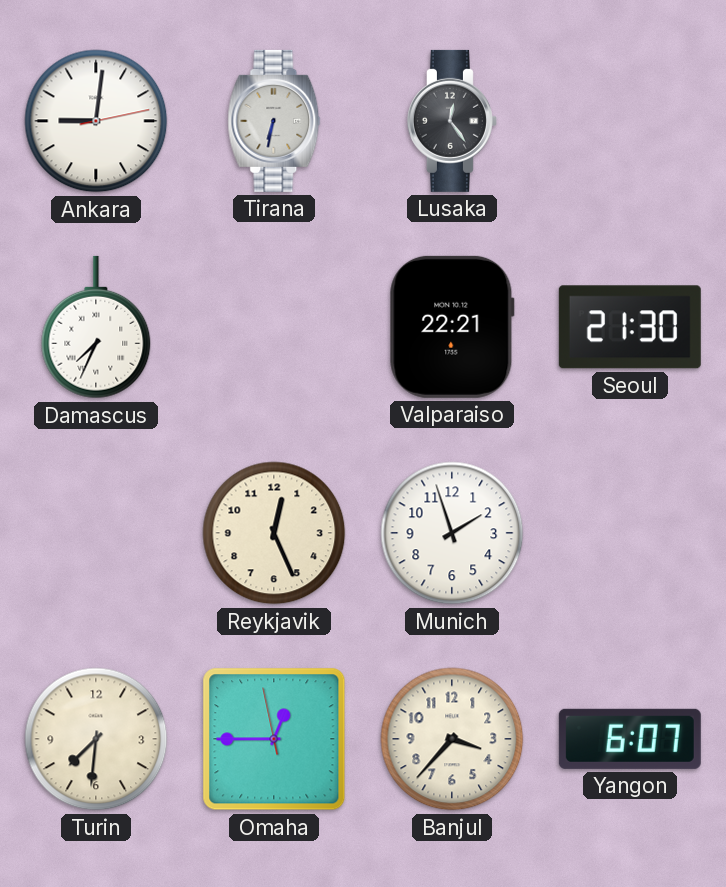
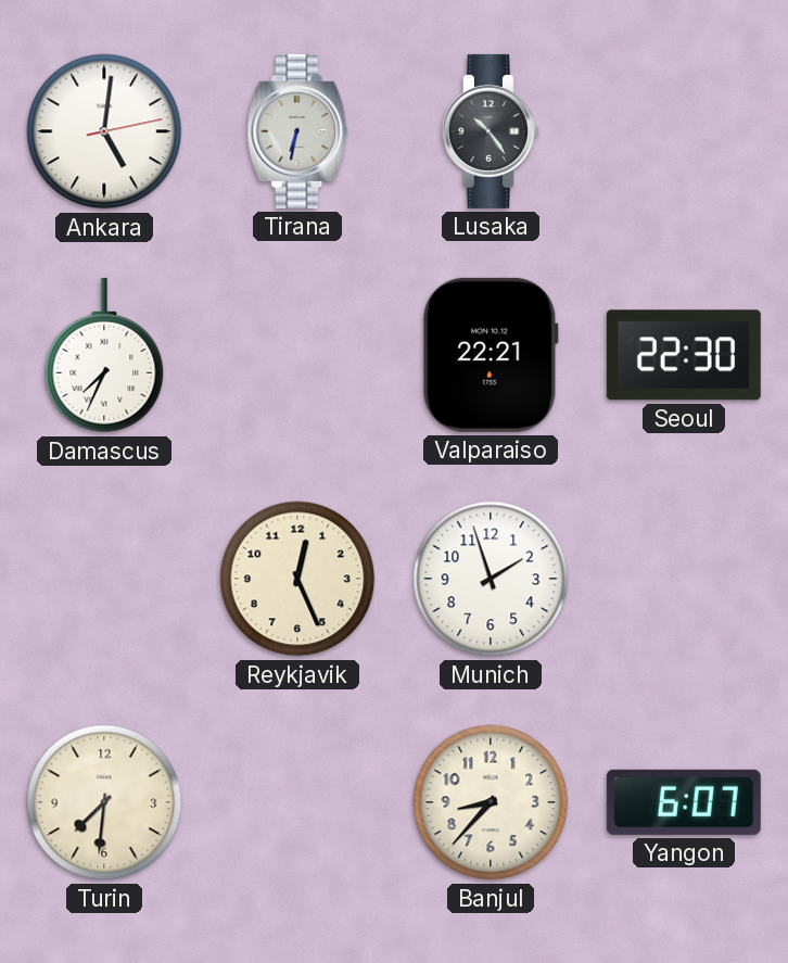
Ankara: 9:01 -> 5:01 (104, 131)
Lusaka: 12:24 -> 10:24 (491, 131)
Seoul: 21:30 -> 22:30 (684, 355)
Omaha: 12:44 -> none (274, 739)
Banjul: 3:37 -> 8:37 (491, 802)
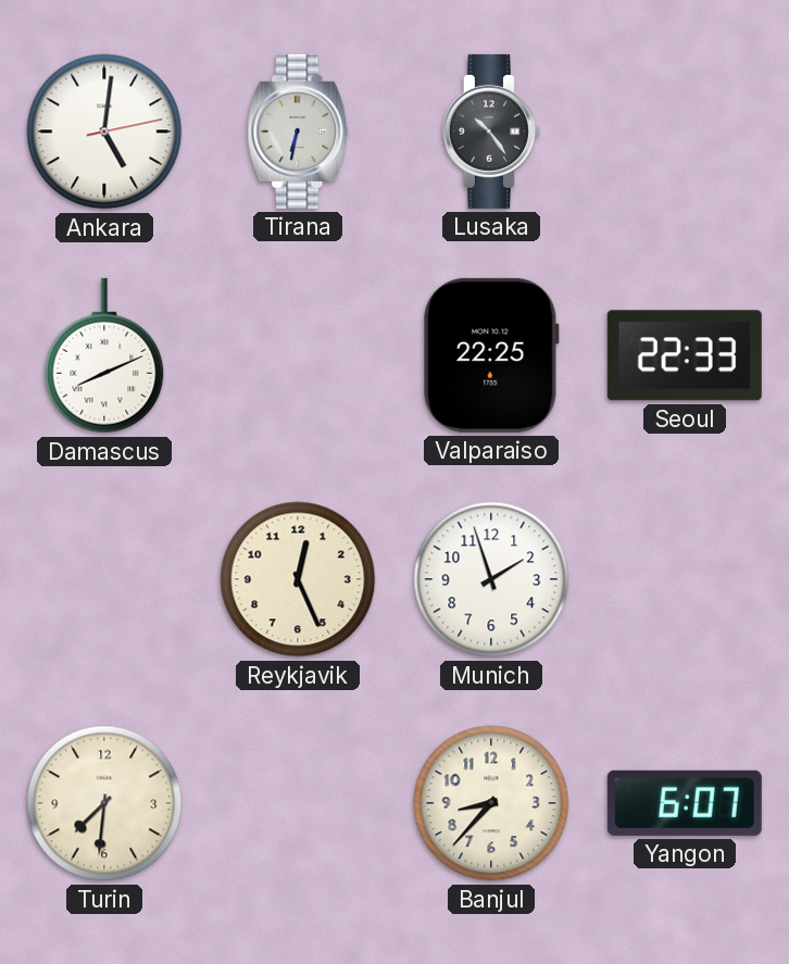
Damascus: 7:34 -> 8:11 (104, 355)
Valparaiso: 22:21 -> 22:25 (491, 355)
Seoul: 22:30 -> 22:33 (685, 355)
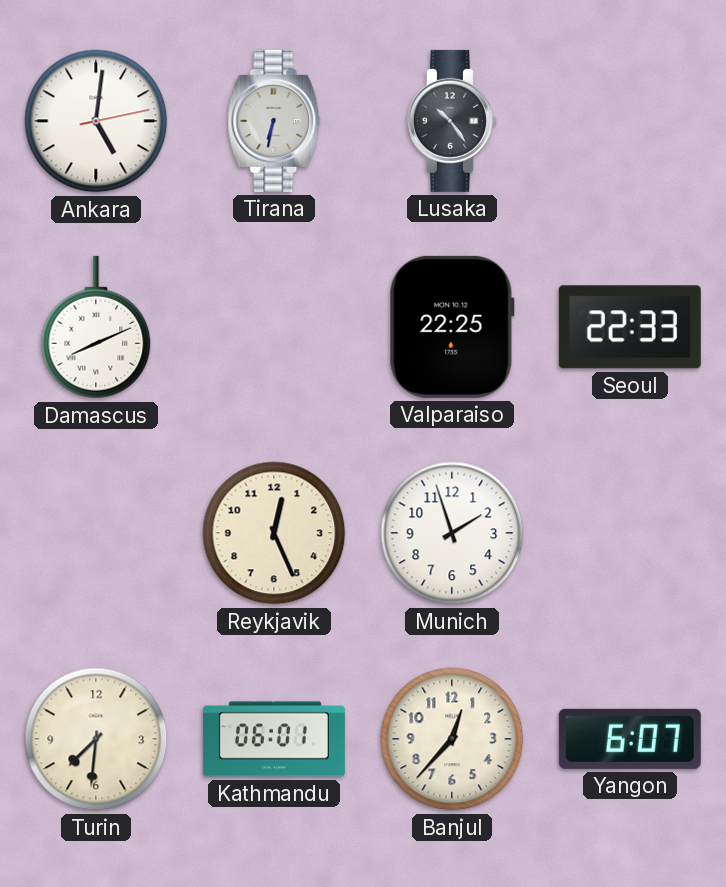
Kathmandu: none -> 06:01 (274, 739)
Banjul: 8:37 -> 12:37 (452, 739)
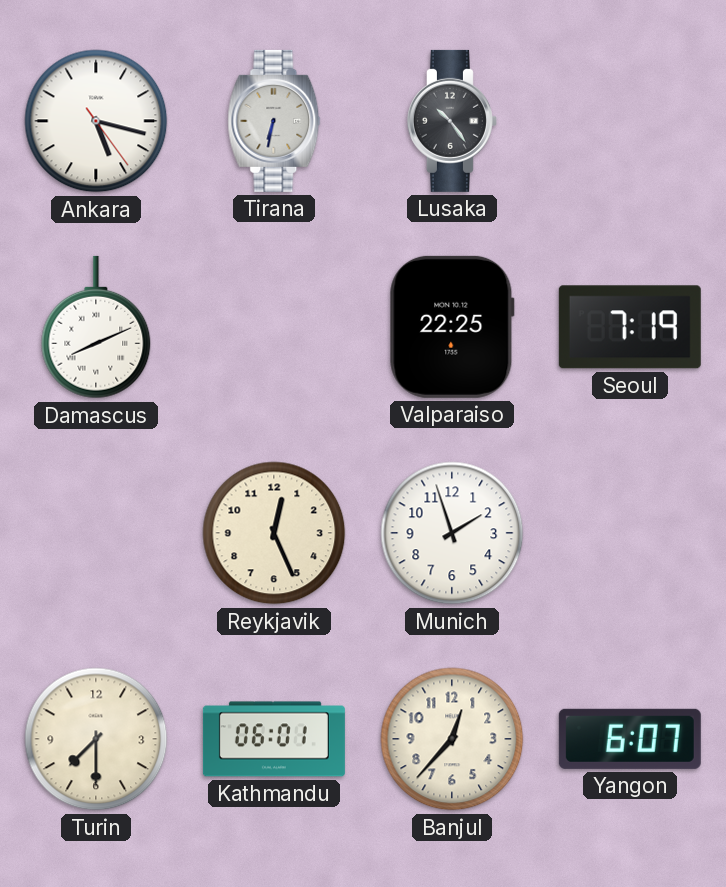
Ankara: 5:01 -> 5:17 (96, 121)
Seoul: 22:33 -> 7:19 (630, 327)
Turin: 7:31 -> 7:30 (96, 739)
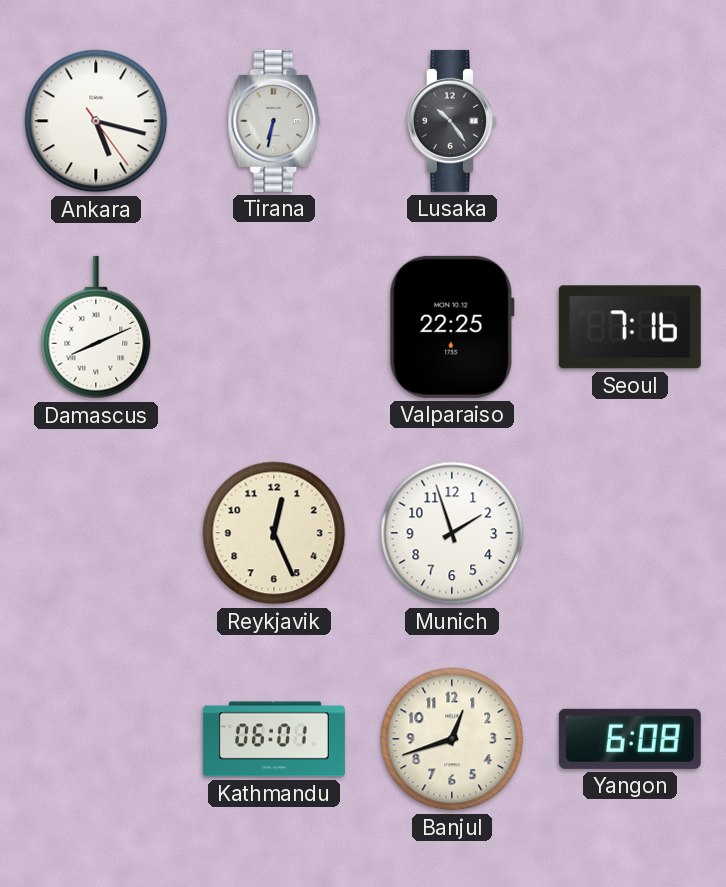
Seoul: 7:19 -> 7:16 (630, 327)
Turin: 7:30 -> none (96, 739)
Banjul: 12:37 -> 12:42 (452, 739)
Yangon: 6:07 -> 6:08 (630, 739)
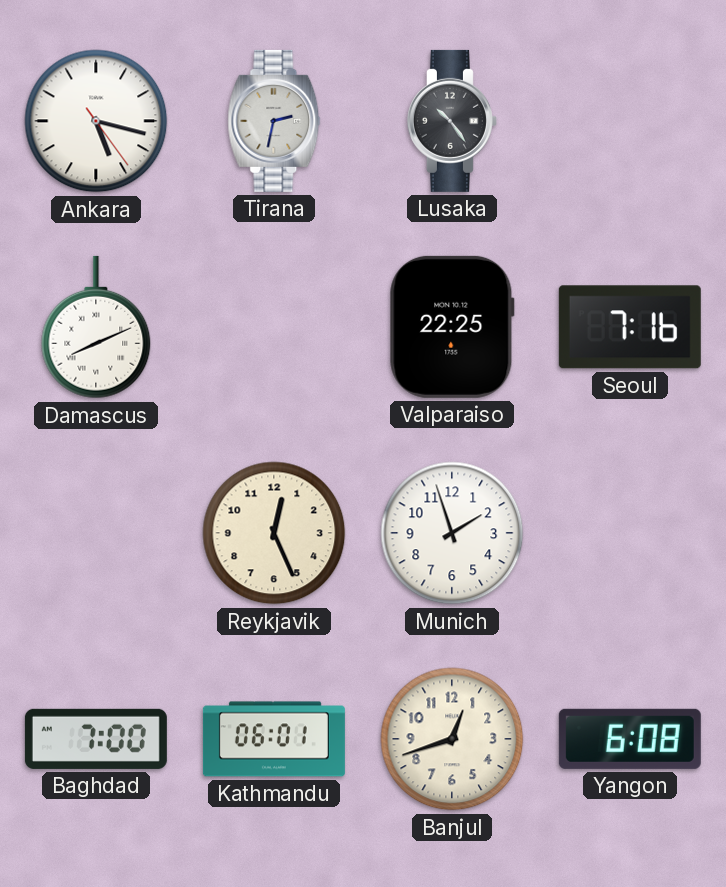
Tirana: 6:32 -> 2:32 (274, 121)
Baghdad: none -> 7:00 (96, 739)
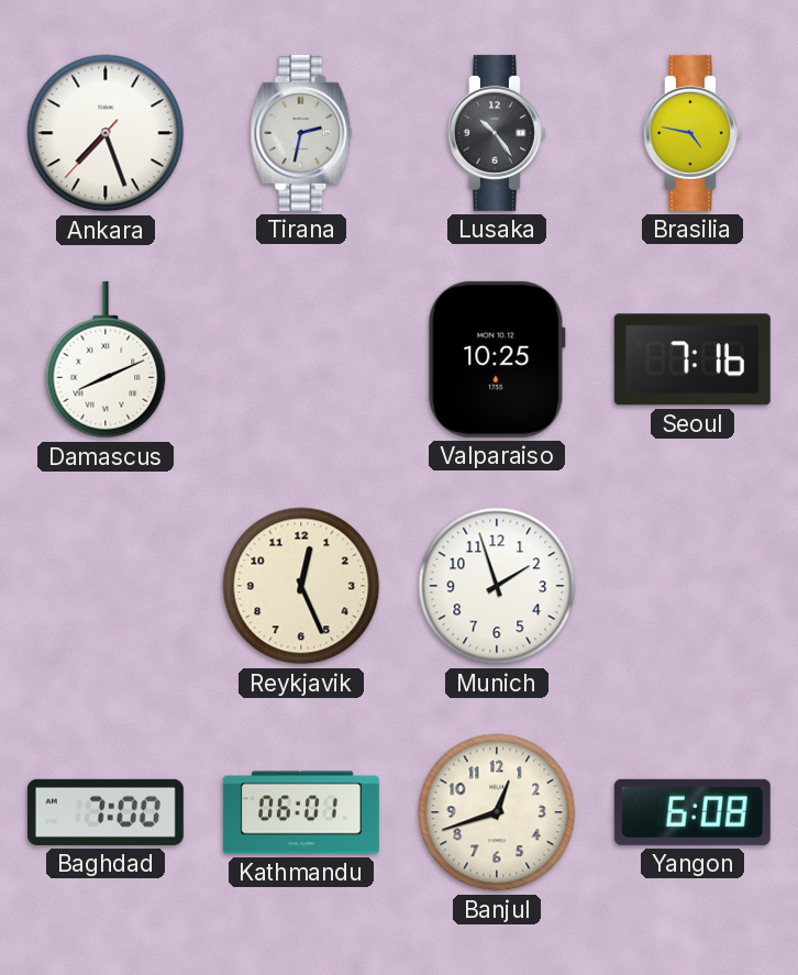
Ankara: 5:17 -> 7:26 (106, 133)
Brasilia: none -> 4:47 (692, 133)
Valparaiso: 22:25 -> 10:25 (497, 359)
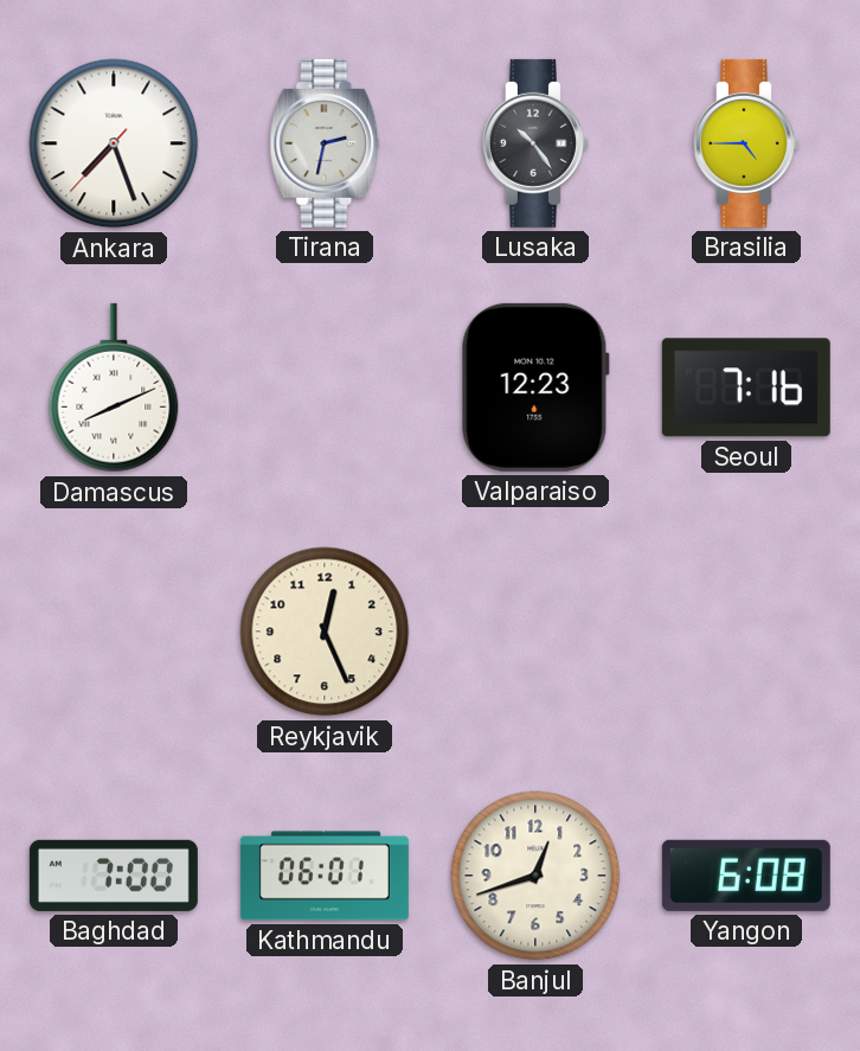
Brasilia: 4:47 -> 4:45 (746, 143)
Valparaiso: 10:25 -> 12:23 (535, 387)
Munich: 1:57 -> none (497, 586)
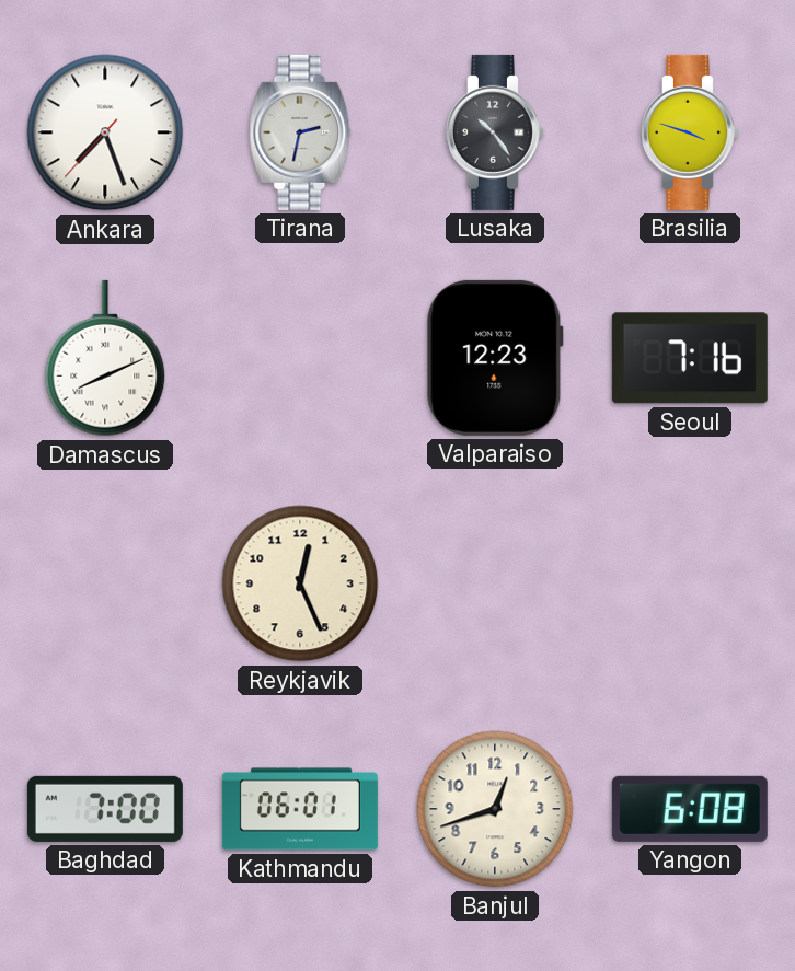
Brasilia: 4:45 -> 3:48 (690, 132)
